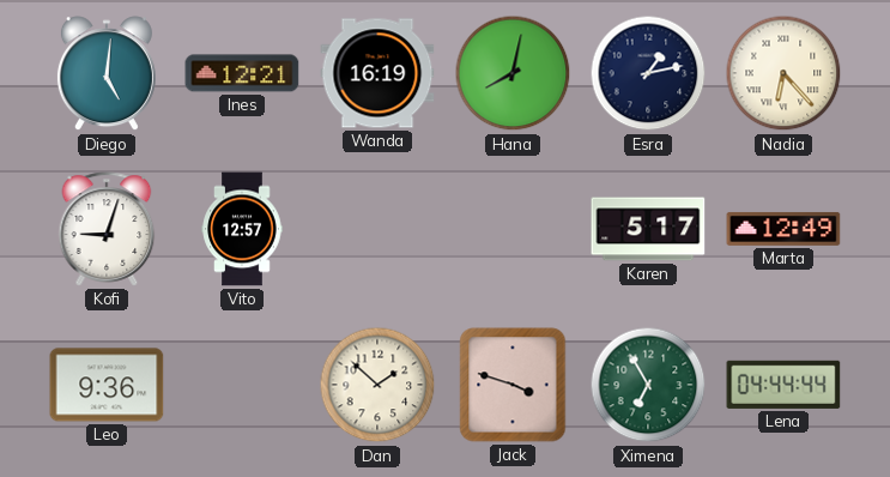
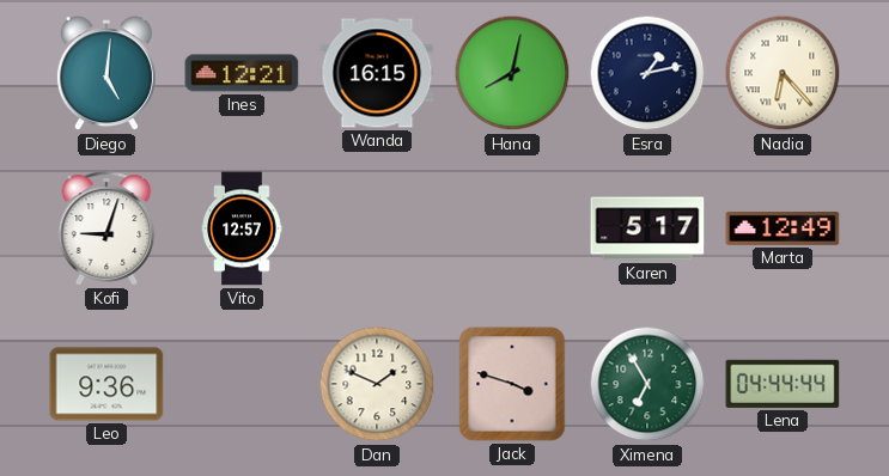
Wanda: 16:19 -> 16:15 (377, 73)
Dan: 1:52 -> 1:49 (377, 384)
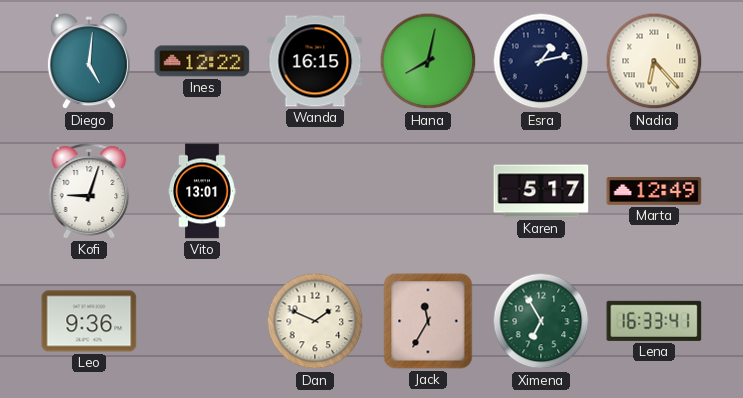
Ines: 12:21 -> 12:22 (202, 61)
Vito: 12:57 -> 13:01 (202, 191)
Jack: 3:48 -> 11:35 (428, 321)
Lena: 04:44 -> 16:33 (654, 321)
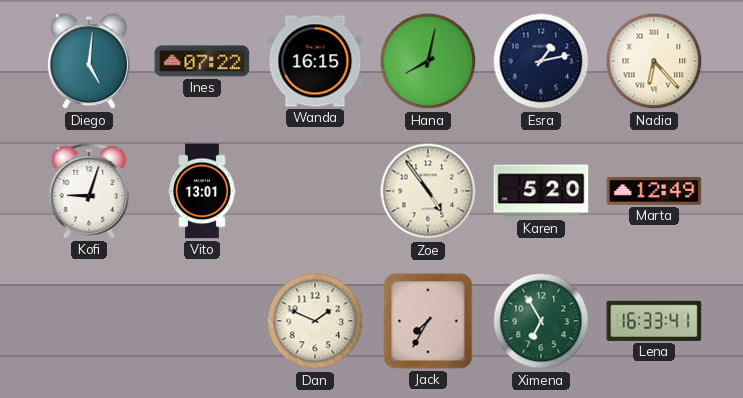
Ines: 12:22 -> 07:22 (202, 61)
Zoe: none -> 4:54 (428, 191)
Karen: 5:17 -> 5:20 (541, 191)
Leo: 9:36 -> none (89, 321)
Jack: 11:35 -> 7:35 (428, 321)
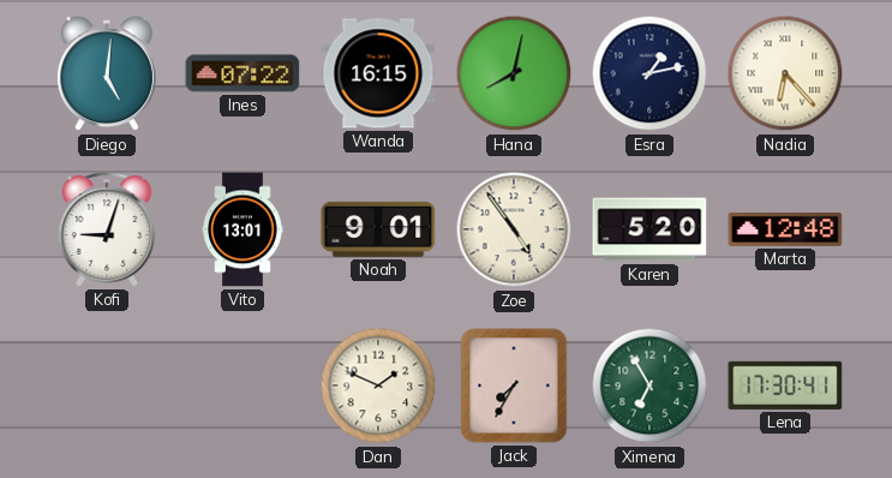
Noah: none -> 9:01 (378, 229)
Marta: 12:49 -> 12:48 (785, 229)
Lena: 16:33 -> 17:30 (785, 386)
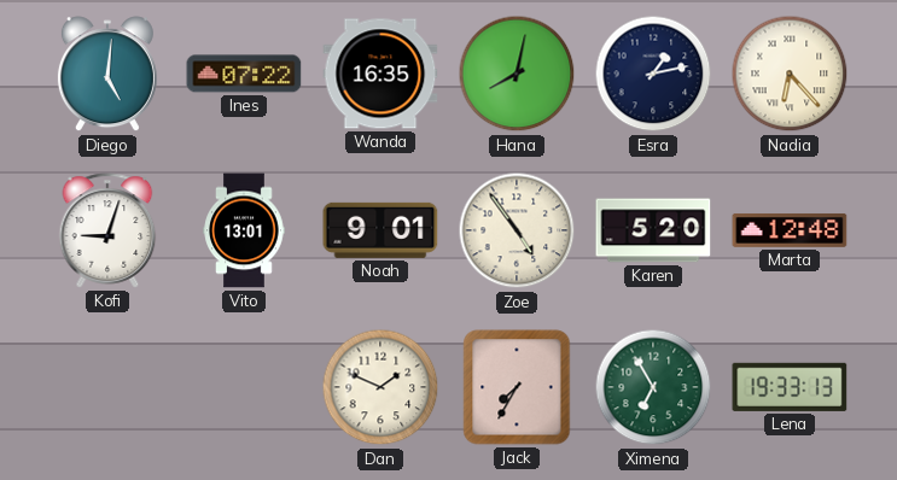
Wanda: 16:15 -> 16:35 (380, 74)
Lena: 17:30 -> 19:33 (790, 387)
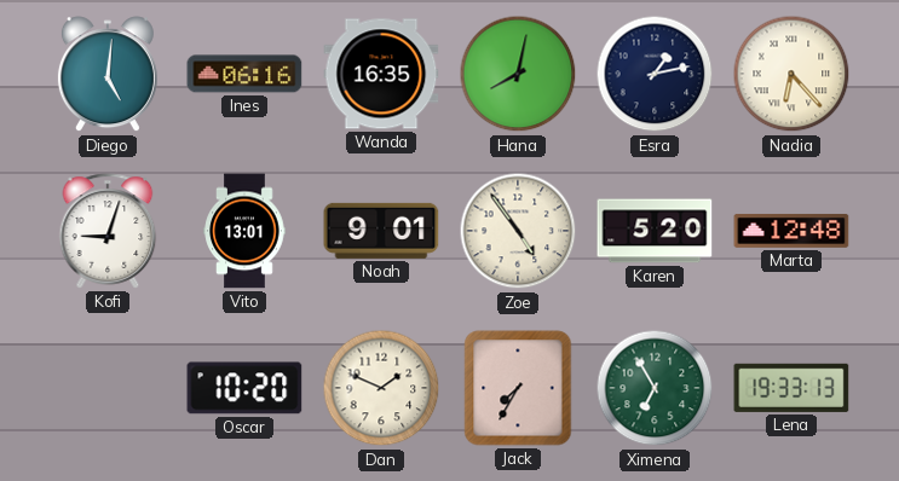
Ines: 07:22 -> 06:16 (244, 74)
Oscar: none -> 10:20 (244, 388)
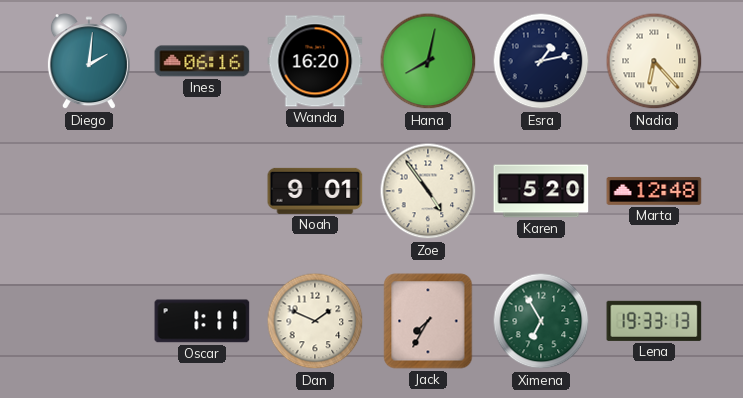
Diego: 5:01 -> 2:01 (89, 62)
Wanda: 16:35 -> 16:20 (315, 61)
Kofi: 9:03 -> none (108, 231)
Vito: 13:01 -> none (244, 231)
Oscar: 10:20 -> 1:11 (202, 321)
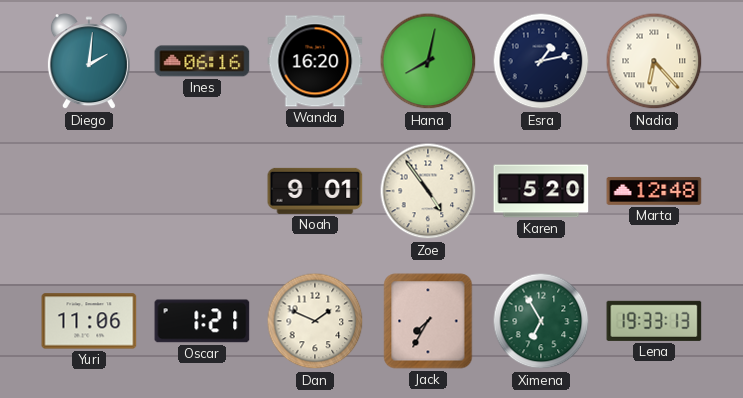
Yuri: none -> 11:06 (89, 321)
Oscar: 1:11 -> 1:21 (202, 321)
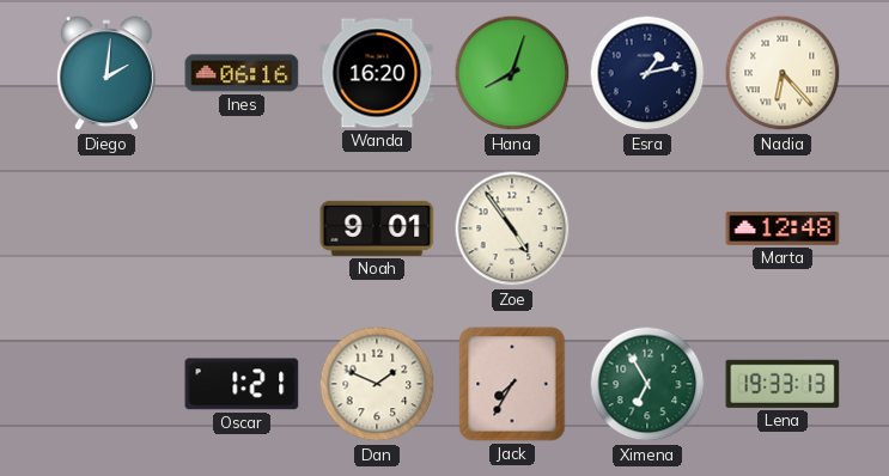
Hana: 8:02 -> 8:03 (512, 73)
Karen: 5:20 -> none (541, 191)
Yuri: 11:06 -> none (89, 321)
